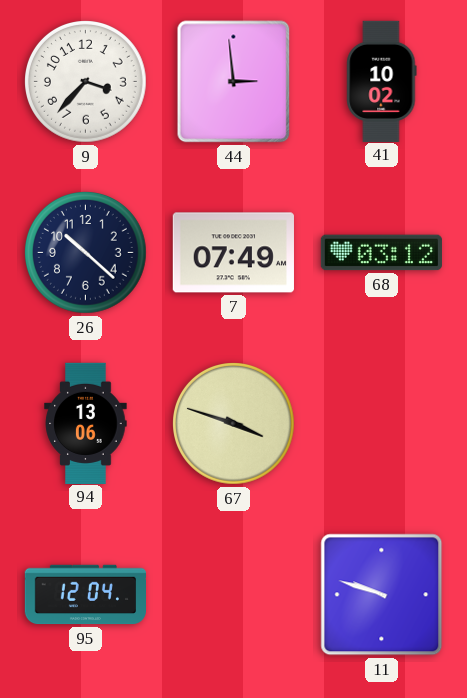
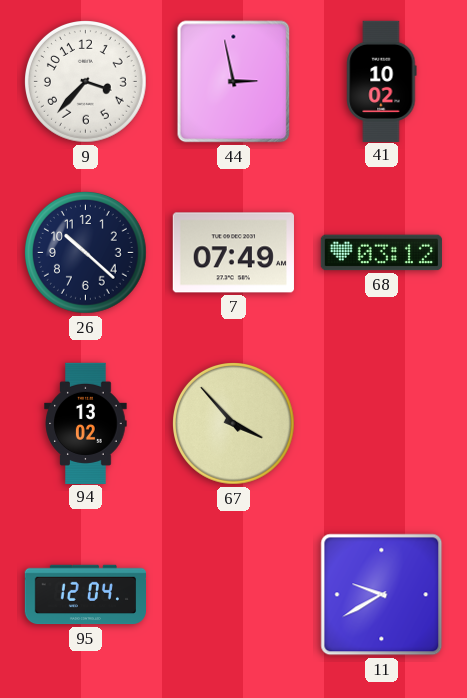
44: 2:59 -> 2:58 (234, 82)
94: 13:06 -> 13:02 (86, 423)
67: 3:48 -> 3:53 (234, 424)
11: 9:48 -> 9:40 (382, 595)
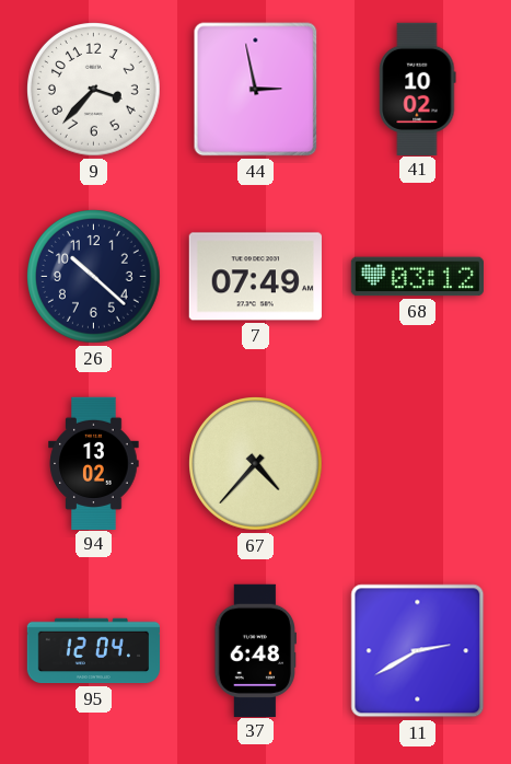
67: 3:53 -> 4:37 (256, 464)
37: none -> 6:48 (255, 650)
11: 9:40 -> 2:40 (418, 651)
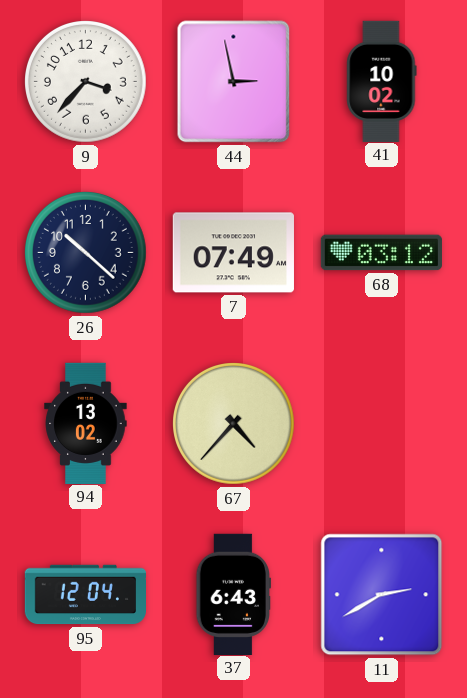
37: 6:48 -> 6:43 (233, 594)
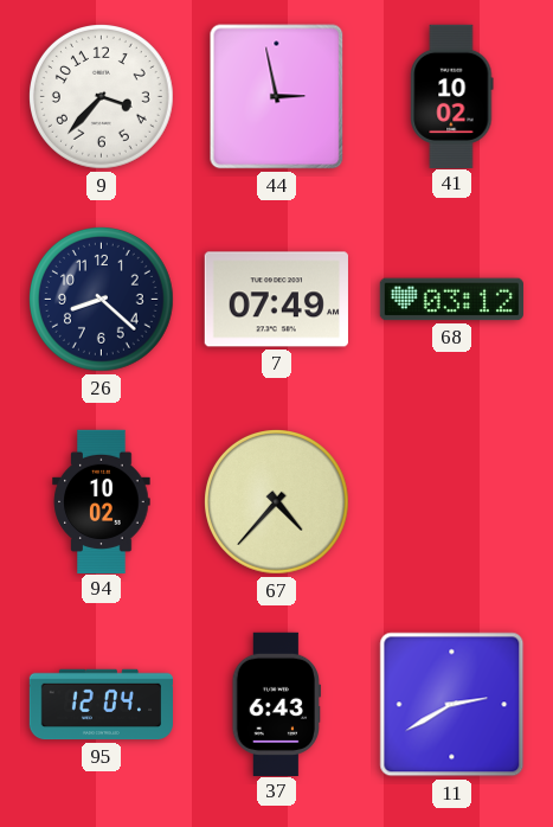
26: 10:22 -> 8:22 (102, 300)
94: 13:02 -> 10:02 (102, 501)
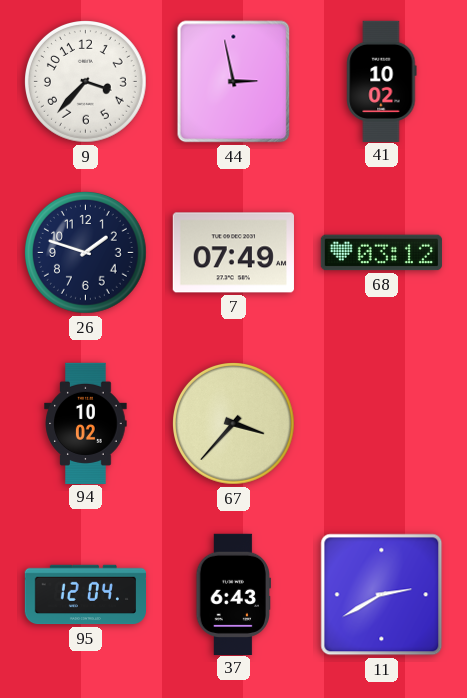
26: 8:22 -> 1:48 (86, 253)
67: 4:37 -> 3:37 (234, 424)
